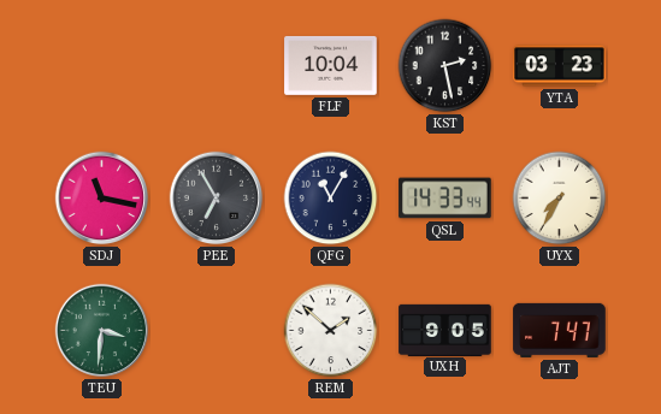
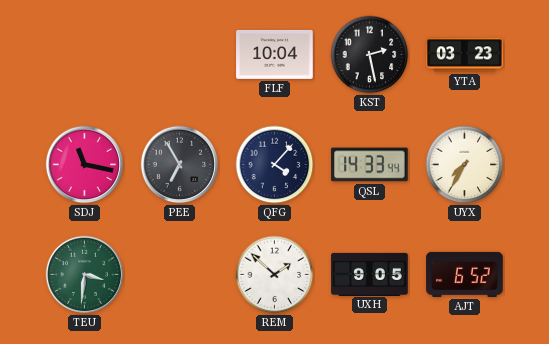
QFG: 11:05 -> 4:07 (275, 165)
AJT: 7:47 -> 6:52 (465, 274)
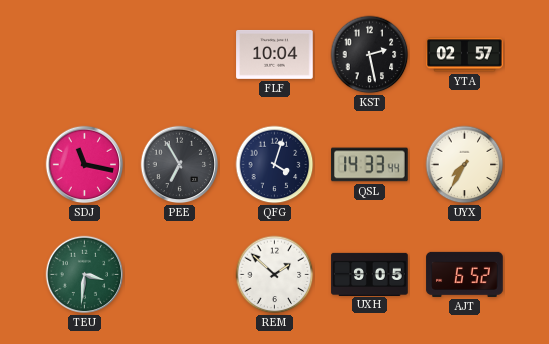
YTA: 03:23 -> 02:57 (465, 55)
QFG: 4:07 -> 4:03 (275, 165)
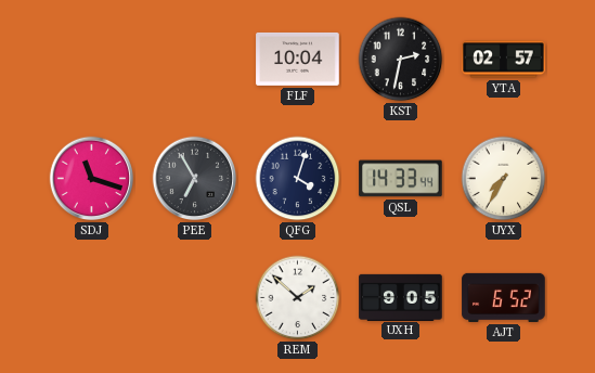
KST: 2:28 -> 2:32 (401, 60)
SDJ: 11:17 -> 11:18 (92, 179)
TEU: 3:31 -> none (85, 275)
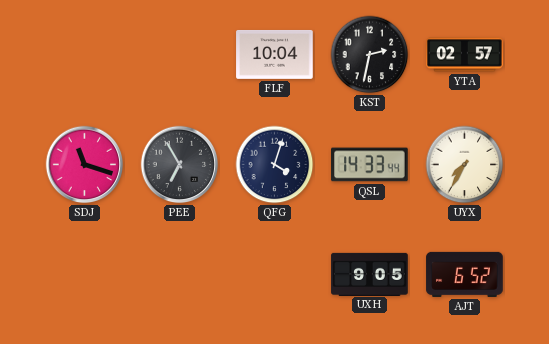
REM: 1:52 -> none (298, 298)
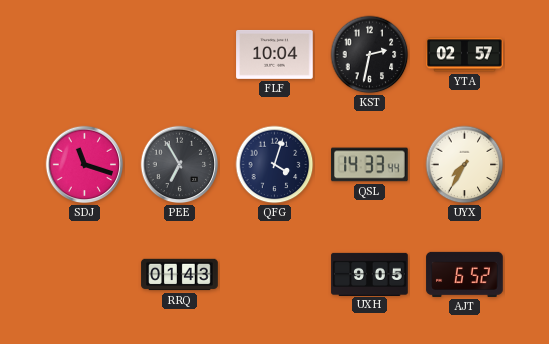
RRQ: none -> 01:43 (180, 275)
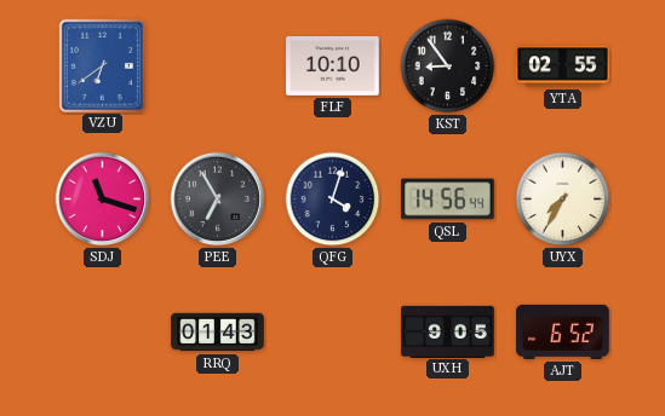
VZU: none -> 6:39 (102, 65)
FLF: 10:04 -> 10:10 (333, 65)
KST: 2:32 -> 8:54 (448, 67)
YTA: 02:57 -> 02:55 (563, 67)
QSL: 14:33 -> 14:56 (448, 200)
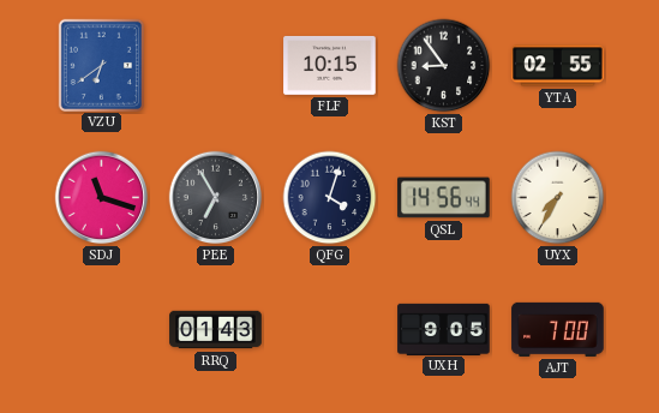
FLF: 10:10 -> 10:15 (330, 65)
AJT: 6:52 -> 7:00 (558, 329)
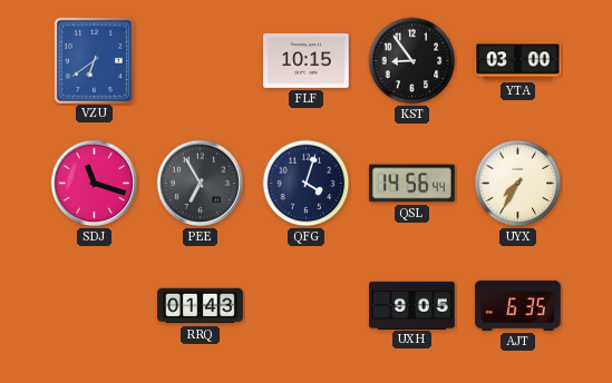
YTA: 02:55 -> 03:00 (518, 61)
AJT: 7:00 -> 6:35 (518, 305)
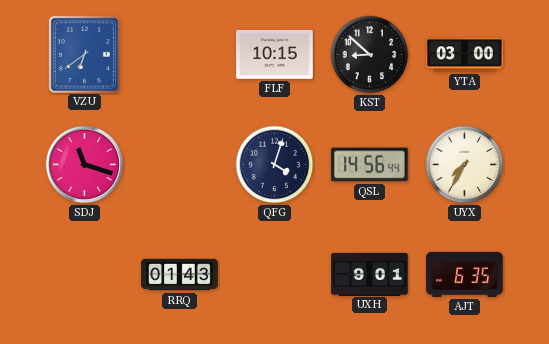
KST: 8:54 -> 8:52 (370, 55)
PEE: 6:55 -> none (201, 184)
UXH: 9:05 -> 9:01 (370, 274)
